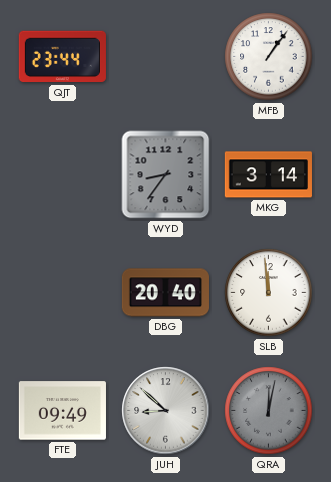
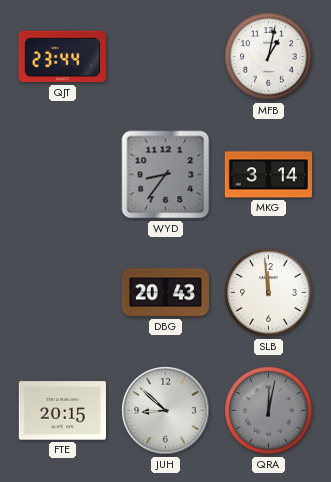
MFB: 1:06 -> 1:02 (269, 57)
DBG: 20:40 -> 20:43 (165, 293)
FTE: 09:49 -> 20:15 (62, 411)
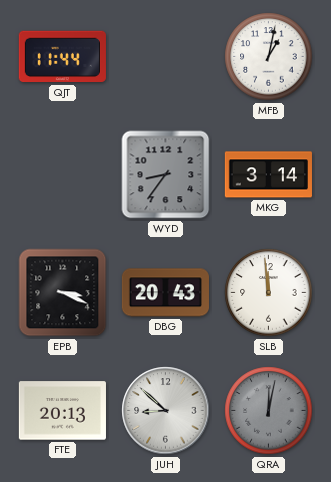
QJT: 23:44 -> 11:44 (62, 57)
EPB: none -> 3:19 (63, 293)
FTE: 20:15 -> 20:13 (62, 411)
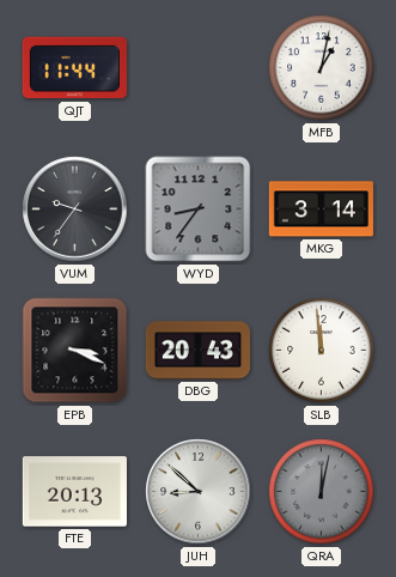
VUM: none -> 9:36 (75, 209)
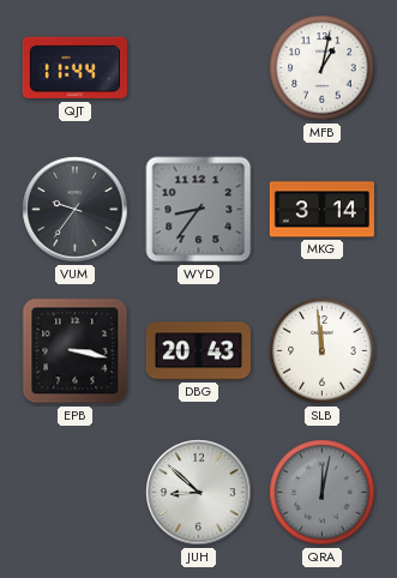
EPB: 3:19 -> 3:17 (76, 351)
FTE: 20:13 -> none (74, 492)
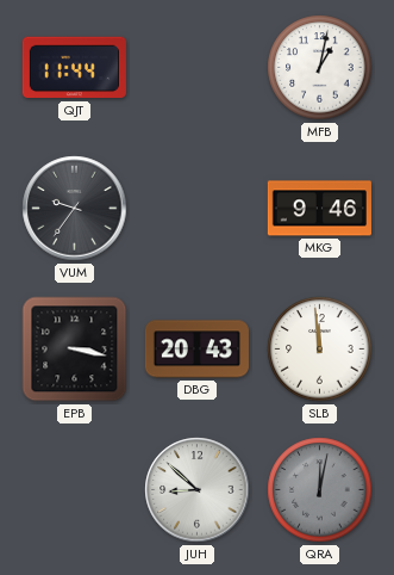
WYD: 8:36 -> none (199, 210)
MKG: 3:14 -> 9:46 (319, 209)
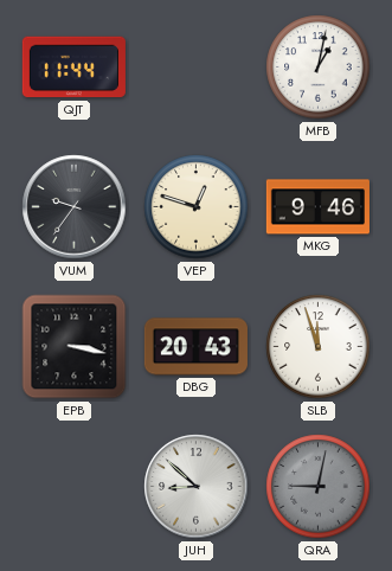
VEP: none -> 12:48 (197, 207)
SLB: 11:59 -> 11:57 (319, 347)
QRA: 12:02 -> 9:02 (319, 487)
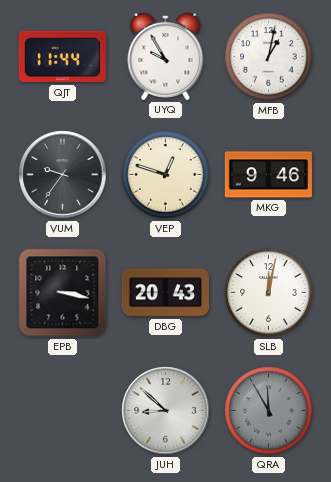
UYQ: none -> 9:55 (166, 56)
SLB: 11:57 -> 12:02 (269, 293)
QRA: 9:02 -> 11:55 (269, 411)
